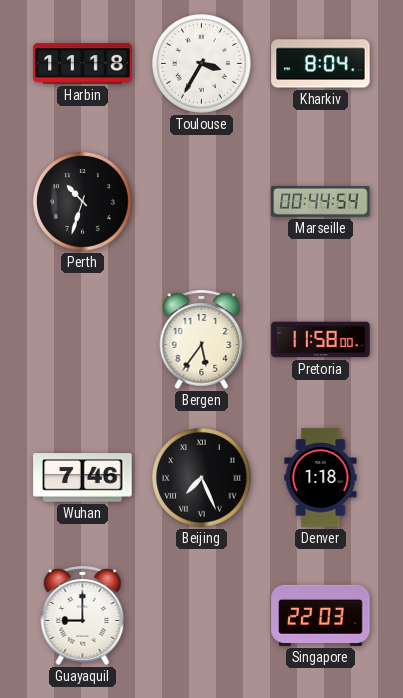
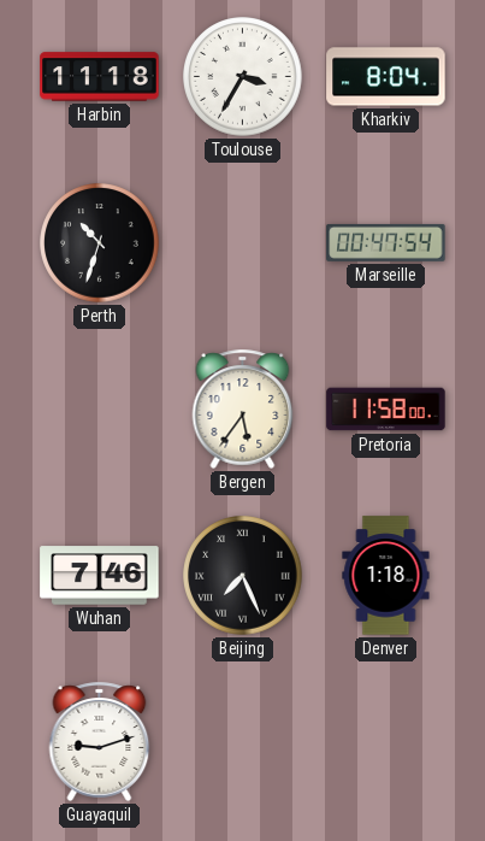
Marseille: 00:44 -> 00:47 (386, 242)
Guayaquil: 9:00 -> 9:12 (100, 741)
Singapore: 22:03 -> none (321, 615)
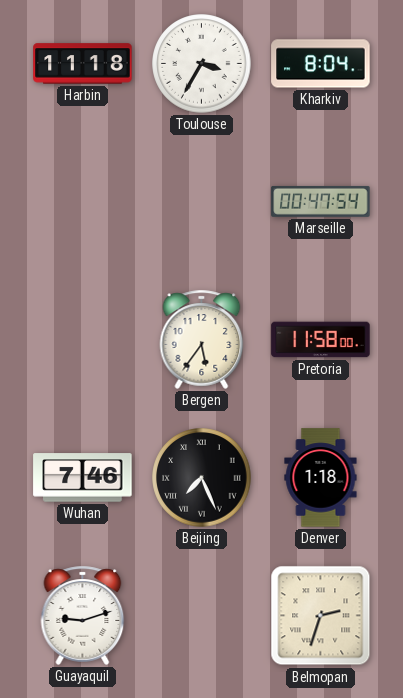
Perth: 10:33 -> none (100, 243)
Belmopan: none -> 2:33 (321, 616)
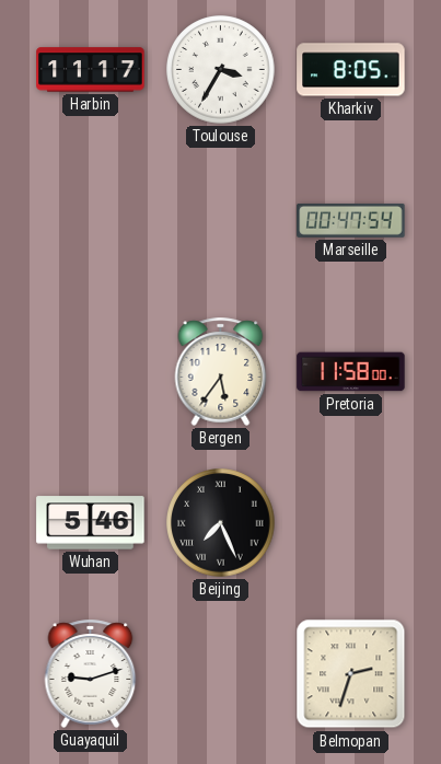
Harbin: 11:18 -> 11:17 (91, 70)
Kharkiv: 8:04 -> 8:05 (351, 70)
Wuhan: 7:46 -> 5:46 (91, 523)
Denver: 1:18 -> none (321, 478)
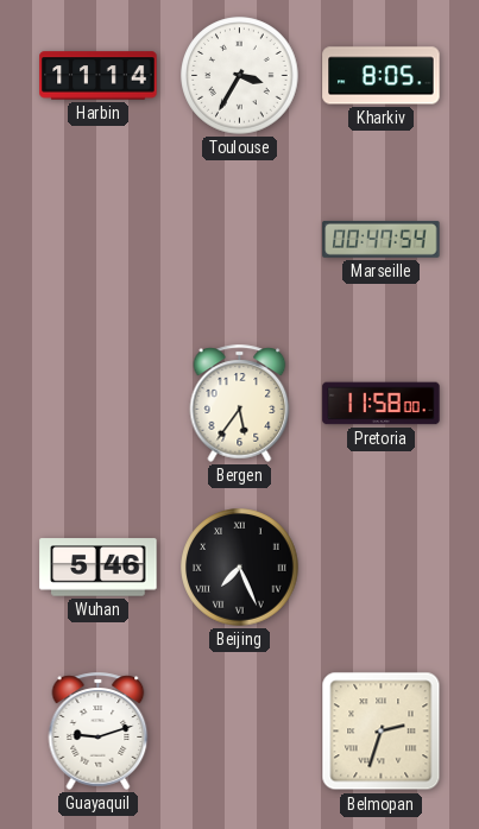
Harbin: 11:17 -> 11:14 (99, 76)
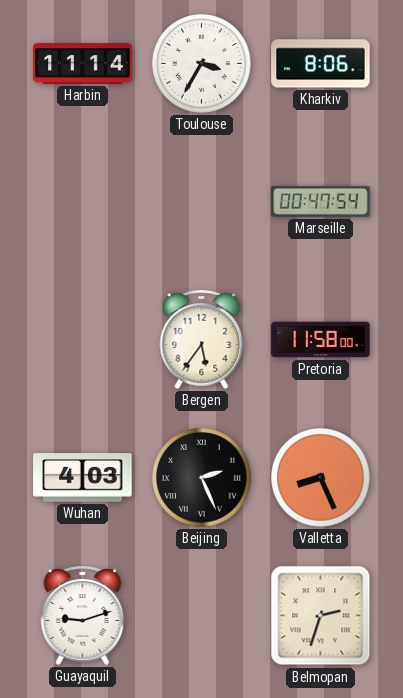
Kharkiv: 8:05 -> 8:06 (321, 64)
Wuhan: 5:46 -> 4:03 (83, 478)
Beijing: 7:26 -> 2:26 (202, 478)
Valletta: none -> 8:26 (321, 478)
